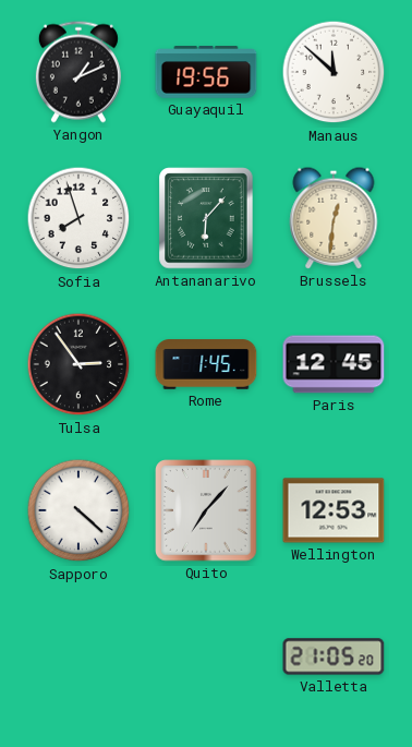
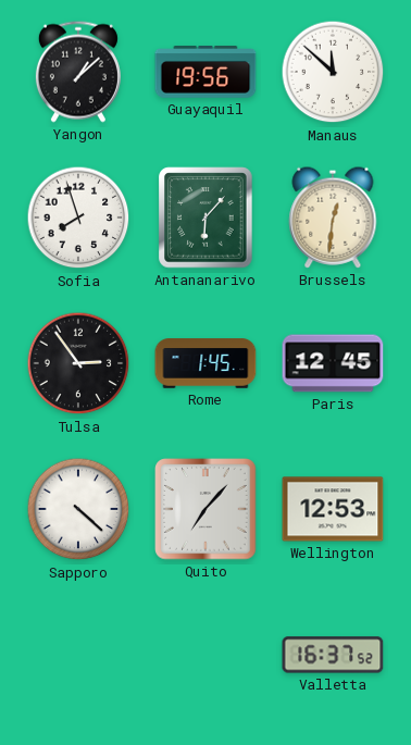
Yangon: 1:11 -> 1:08 (78, 72)
Valletta: 21:05 -> 16:37 (333, 655)
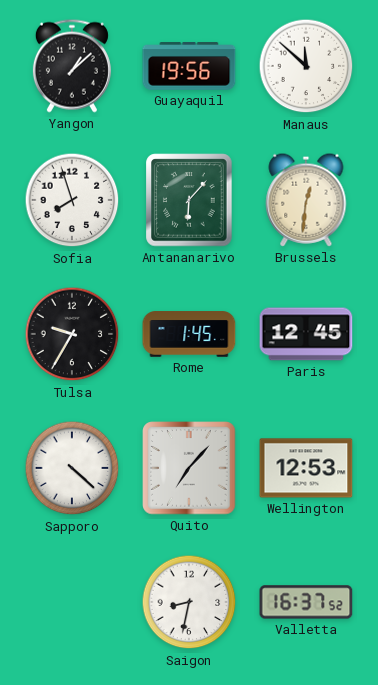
Tulsa: 2:54 -> 9:35 (72, 334)
Saigon: none -> 8:32 (189, 602)
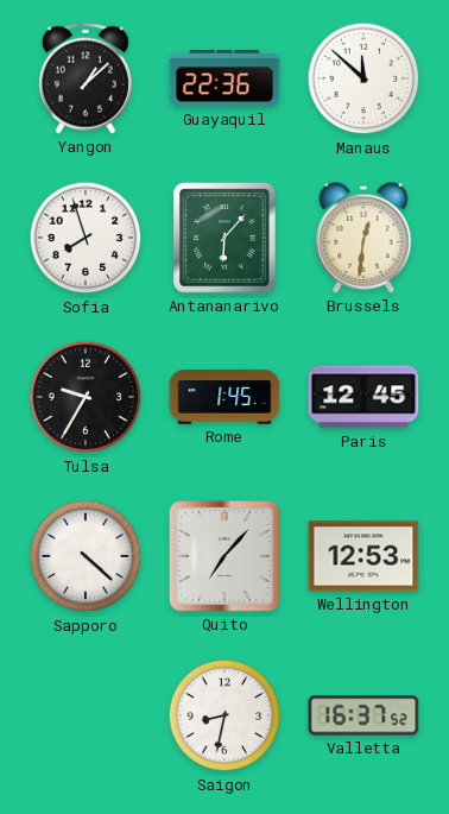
Guayaquil: 19:56 -> 22:36 (224, 78)
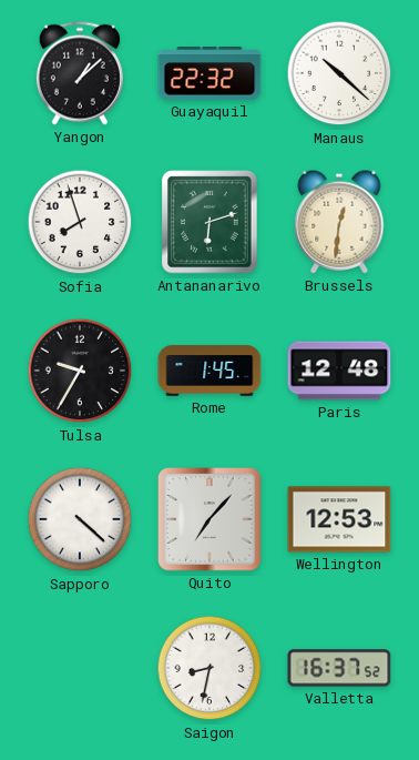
Guayaquil: 22:36 -> 22:32 (209, 73)
Manaus: 11:52 -> 10:22 (339, 73)
Antananarivo: 6:07 -> 6:12 (209, 222)
Paris: 12:45 -> 12:48 (339, 371)
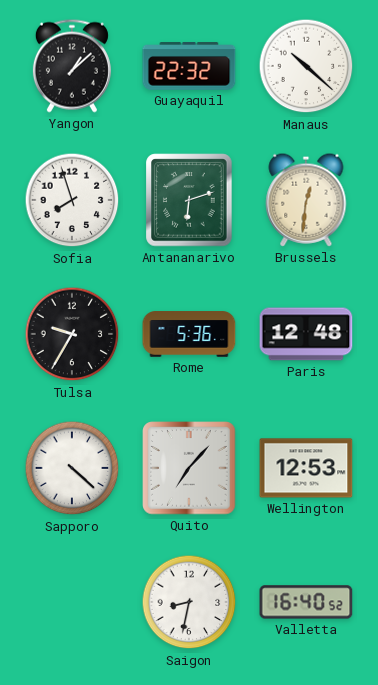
Rome: 1:45 -> 5:36 (189, 334)
Valletta: 16:37 -> 16:40 (306, 602)
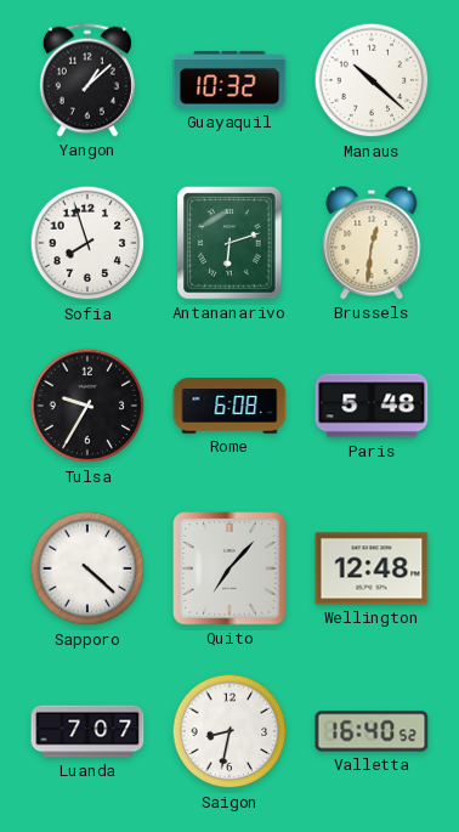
Guayaquil: 22:32 -> 10:32 (229, 80)
Rome: 5:36 -> 6:08 (229, 406)
Paris: 12:48 -> 5:48 (372, 406)
Wellington: 12:53 -> 12:48 (372, 568)
Luanda: none -> 7:07 (87, 731)
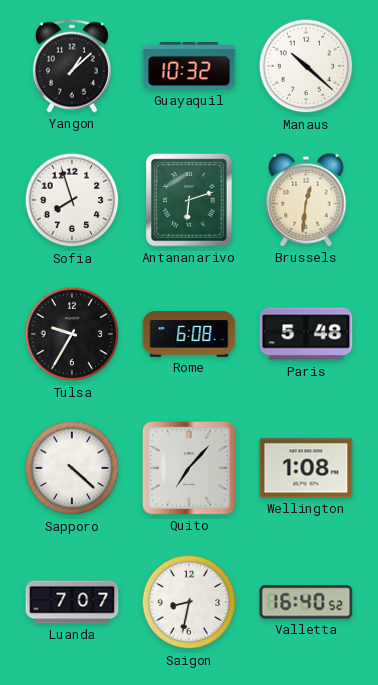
Wellington: 12:48 -> 1:08 (306, 468)
